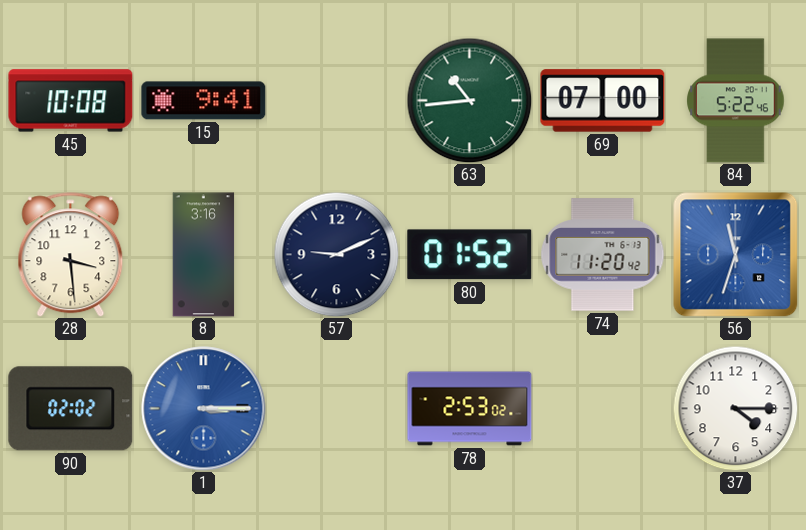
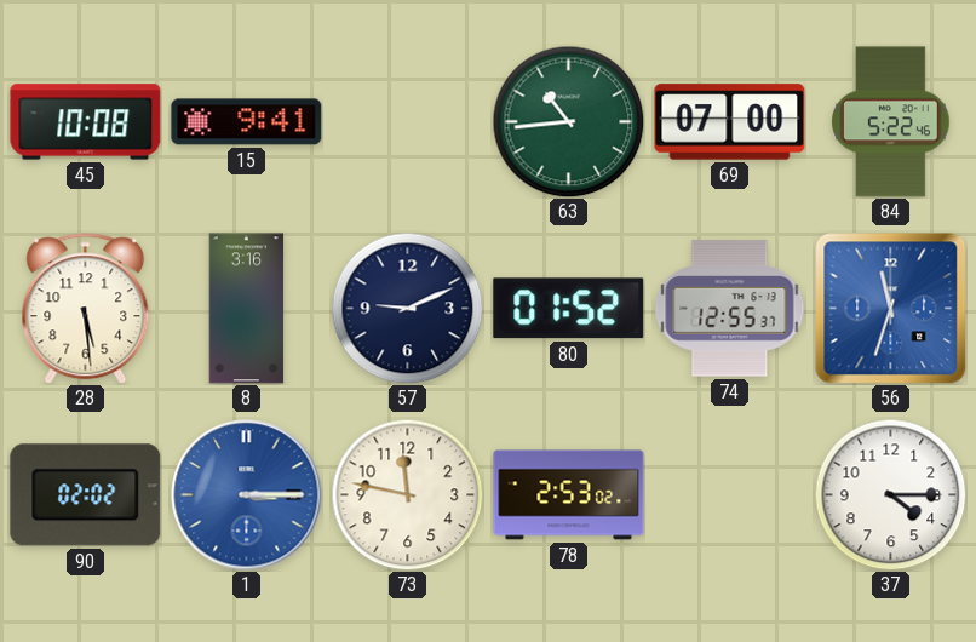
28: 3:29 -> 5:29 (86, 309)
74: 11:20 -> 12:55 (730, 309)
73: none -> 11:47 (407, 494)
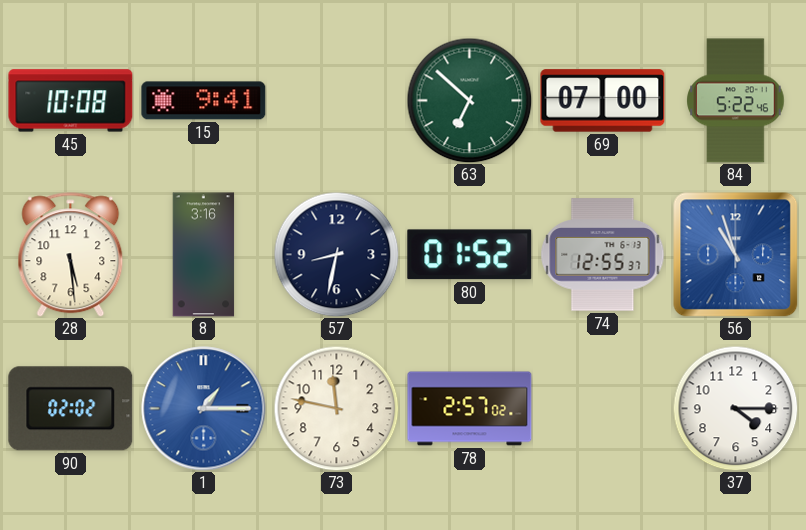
63: 10:44 -> 6:52 (469, 100)
57: 9:11 -> 8:32 (336, 254)
56: 11:33 -> 10:57 (735, 254)
1: 3:15 -> 1:15 (204, 409)
78: 2:53 -> 2:57 (470, 409)
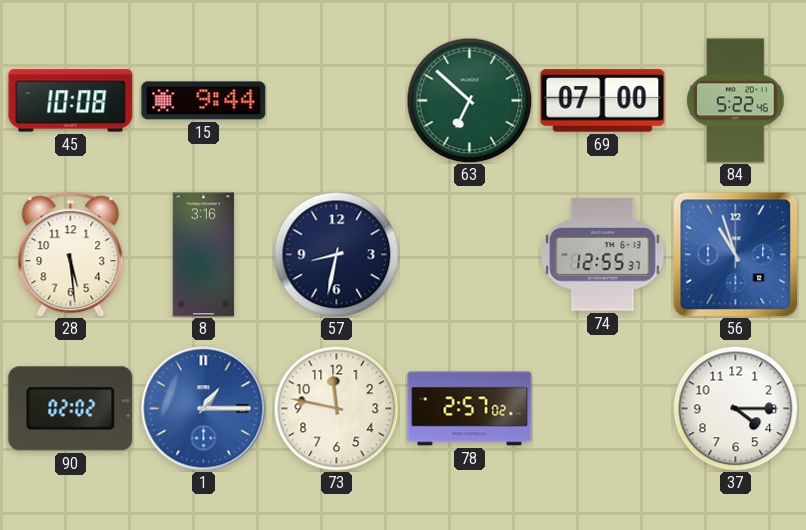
15: 9:41 -> 9:44 (204, 101)
80: 01:52 -> none (470, 255)
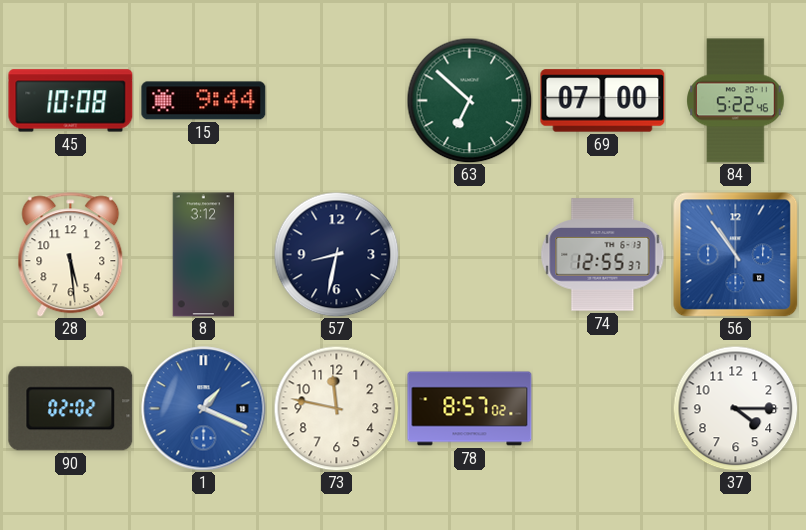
8: 3:16 -> 3:12 (204, 255)
56: 10:57 -> 10:54 (735, 254)
1: 1:15 -> 1:19 (204, 409)
78: 2:57 -> 8:57 (470, 409)
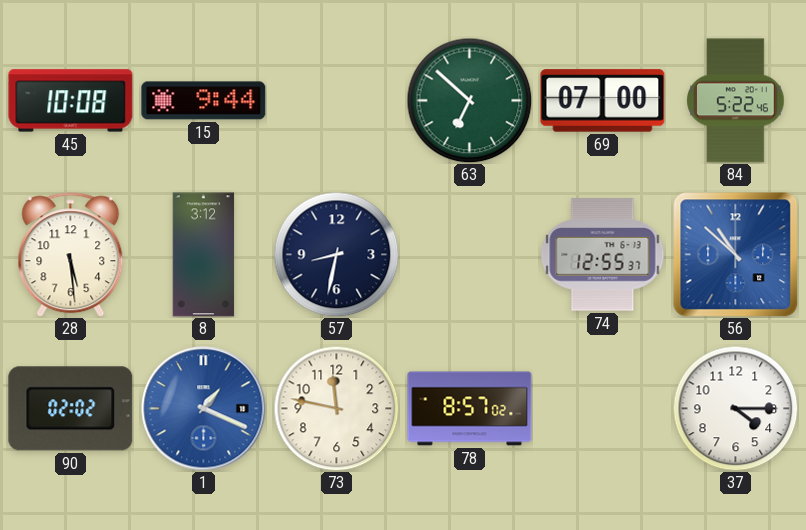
56: 10:54 -> 10:52 (735, 254)
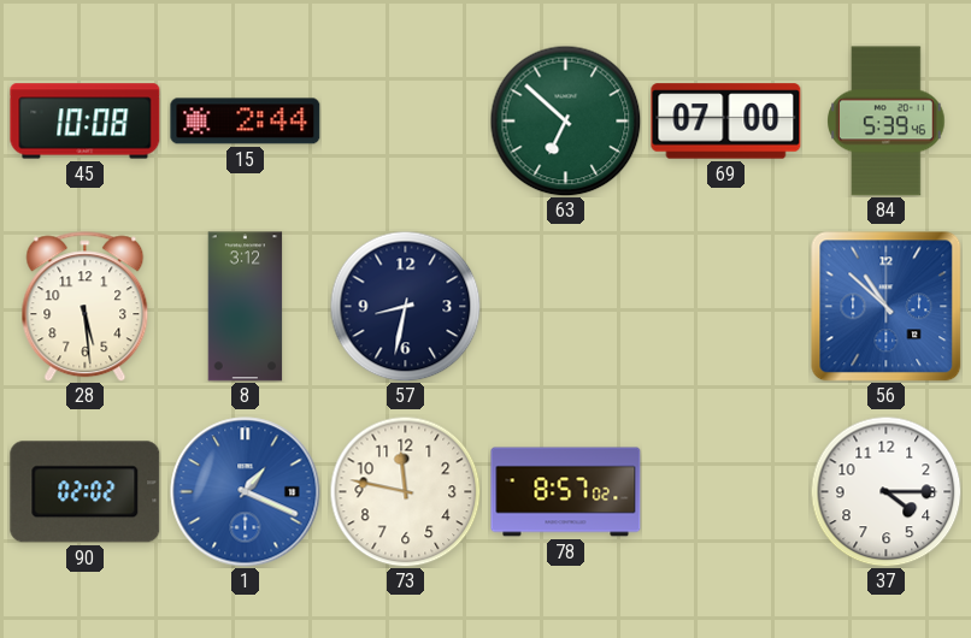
15: 9:44 -> 2:44 (246, 122)
84: 5:22 -> 5:39 (887, 122)
74: 12:55 -> none (603, 255)
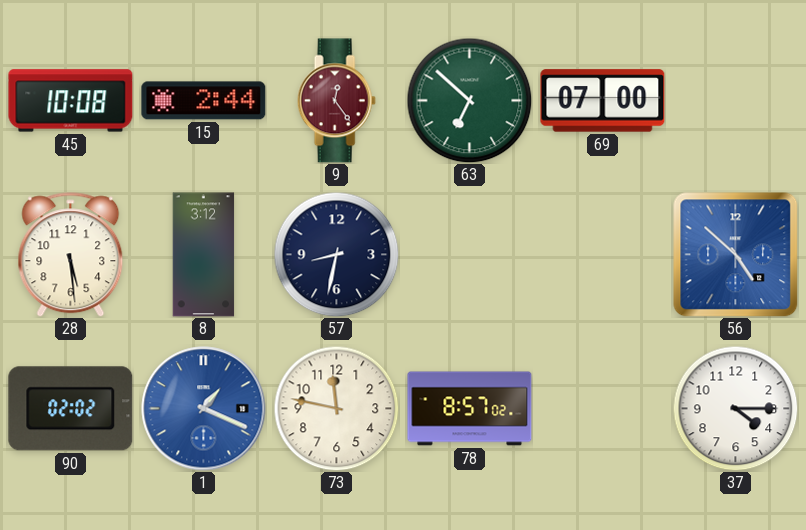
9: none -> 12:24 (336, 101)
84: 5:39 -> none (887, 122)
56: 10:52 -> 4:52 (735, 254)
